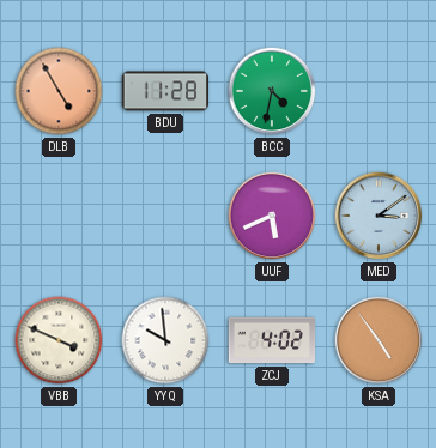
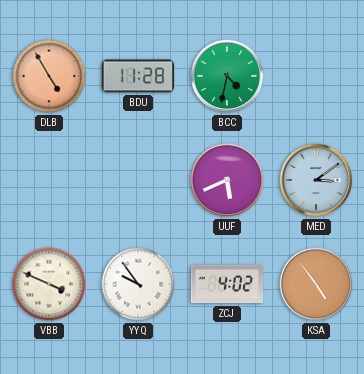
YYQ: 9:59 -> 9:54 (138, 284)
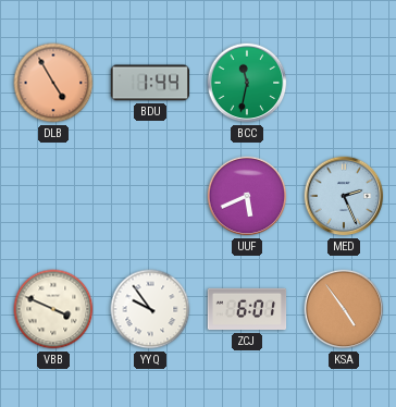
BDU: 11:28 -> 1:44 (150, 83)
BCC: 4:32 -> 11:32 (247, 83)
MED: 3:09 -> 2:26 (344, 196)
ZCJ: 4:02 -> 6:01 (247, 309)
